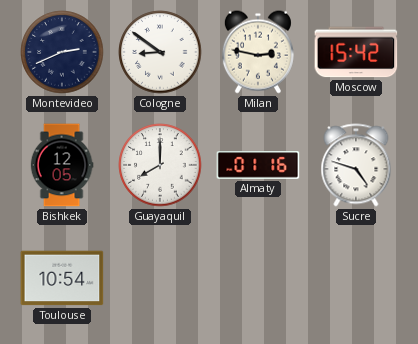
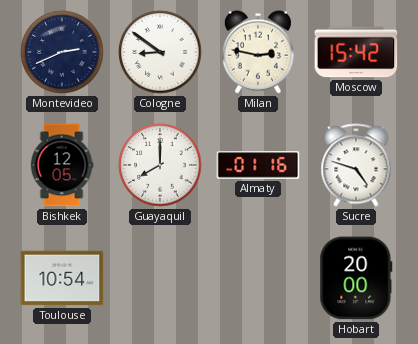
Hobart: none -> 20:00 (356, 278)
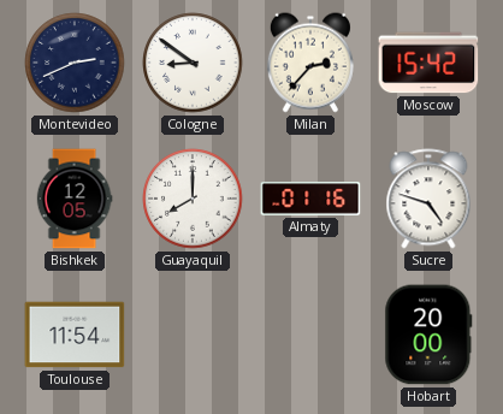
Milan: 2:47 -> 2:37 (310, 63)
Toulouse: 10:54 -> 11:54 (75, 335)
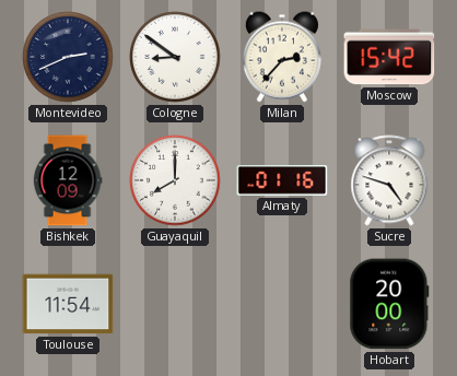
Bishkek: 12:05 -> 12:09 (68, 180)
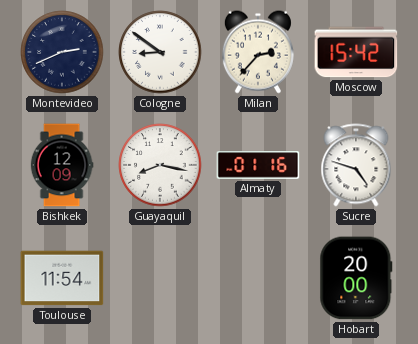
Guayaquil: 8:00 -> 8:17 (160, 165)
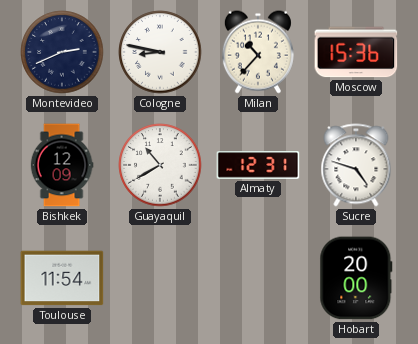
Cologne: 8:51 -> 8:47 (160, 52)
Milan: 2:37 -> 10:37 (258, 52)
Moscow: 15:42 -> 15:36 (356, 52)
Guayaquil: 8:17 -> 10:40 (160, 165)
Almaty: 01:16 -> 12:31 (258, 165)
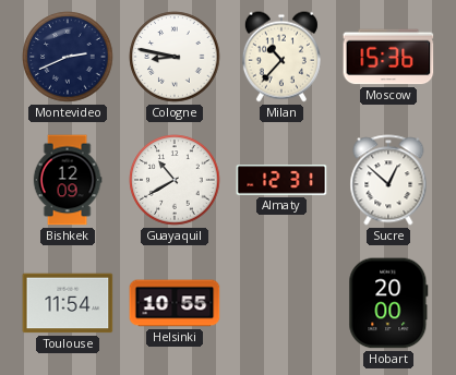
Sucre: 4:48 -> 12:52 (388, 180)
Helsinki: none -> 10:55 (175, 303)
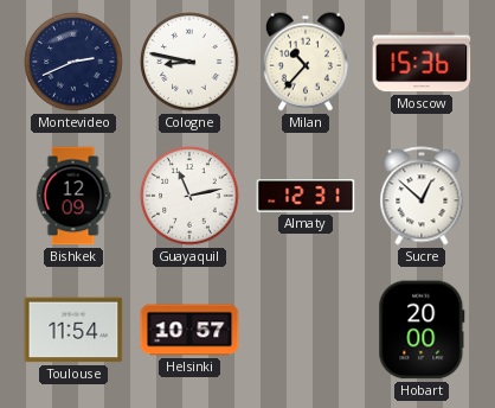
Guayaquil: 10:40 -> 11:13 (189, 196)
Helsinki: 10:55 -> 10:57 (189, 330)
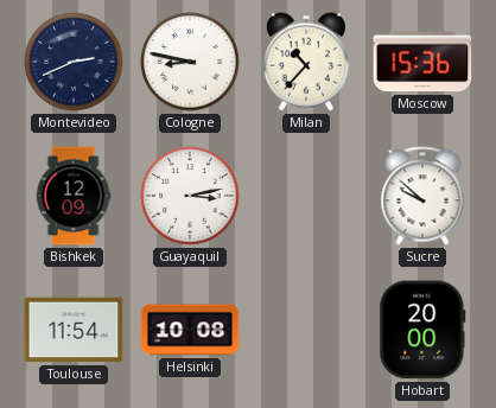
Guayaquil: 11:13 -> 3:13 (190, 196)
Almaty: 12:31 -> none (306, 196)
Sucre: 12:52 -> 9:52 (422, 196)
Helsinki: 10:57 -> 10:08 (190, 330)
